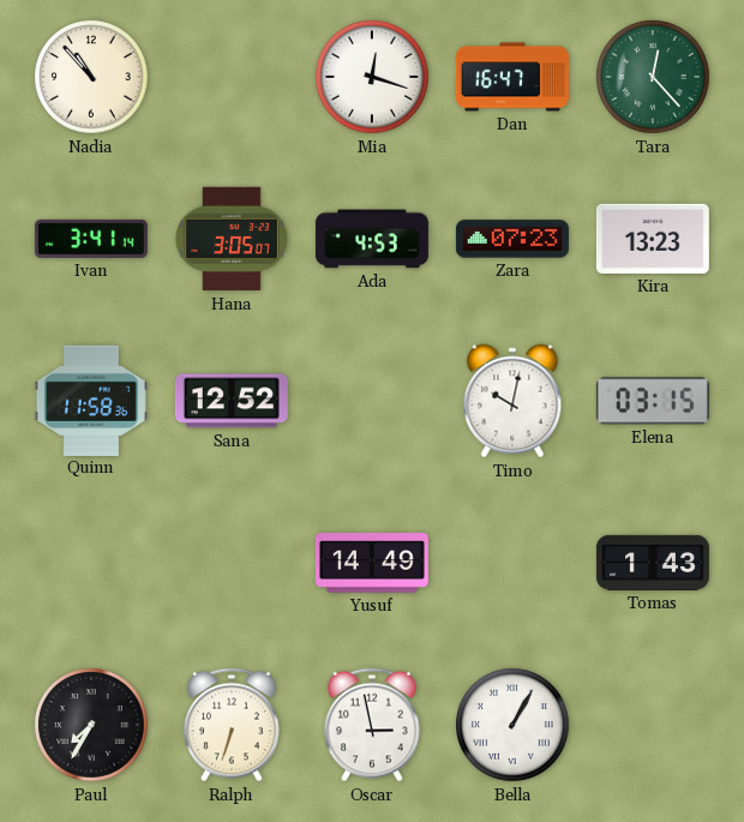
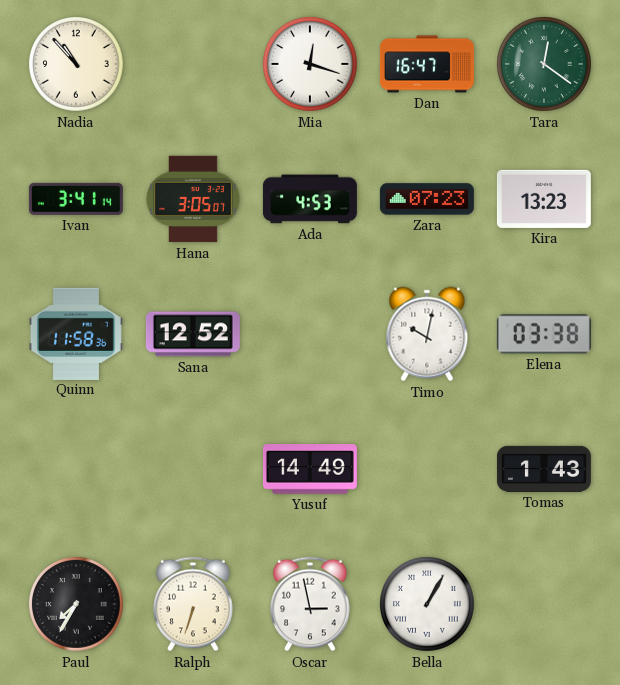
Tara: 12:23 -> 12:21 (544, 64)
Elena: 03:15 -> 03:38 (544, 334)
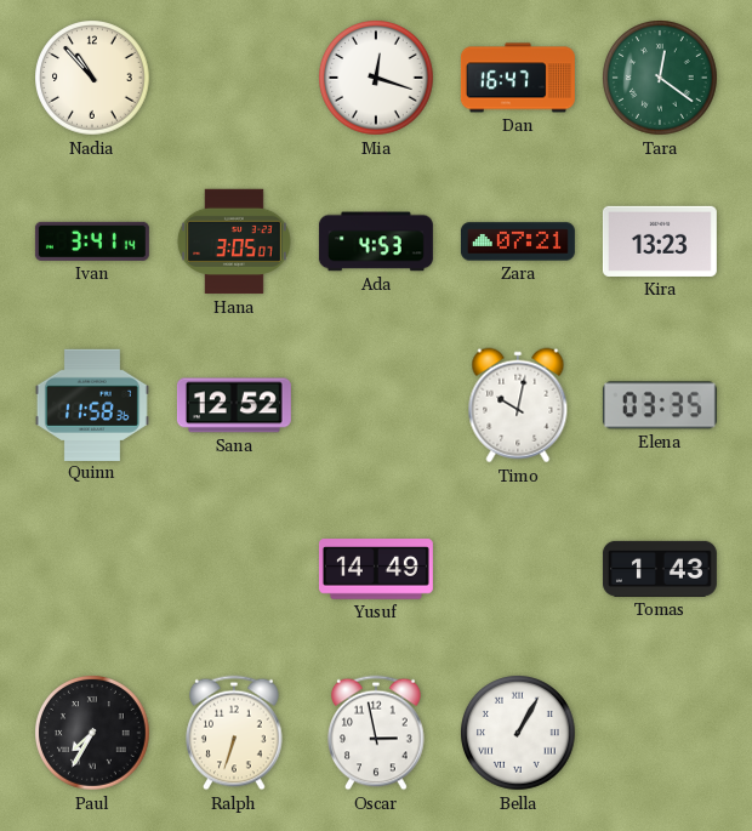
Zara: 07:23 -> 07:21 (518, 241)
Elena: 03:38 -> 03:35 (660, 405)
